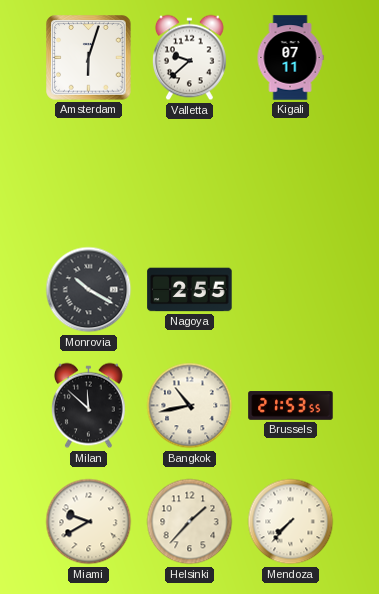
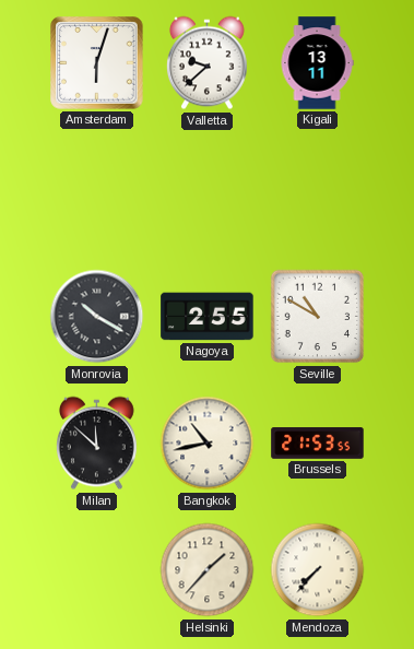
Kigali: 07:11 -> 13:11 (317, 63)
Seville: none -> 10:50 (318, 317)
Miami: 9:40 -> none (89, 522)
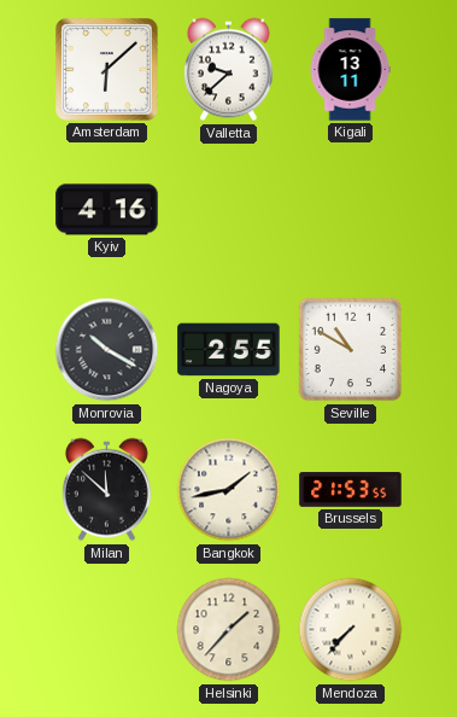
Amsterdam: 6:03 -> 6:08 (107, 70)
Kyiv: none -> 4:16 (107, 210)
Bangkok: 10:43 -> 1:43 (229, 490)
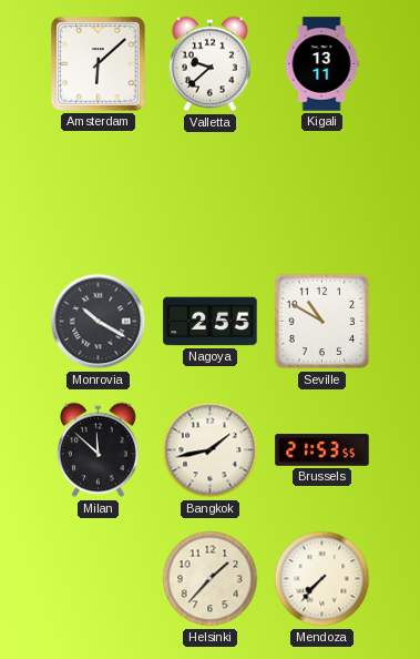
Kyiv: 4:16 -> none (107, 210)
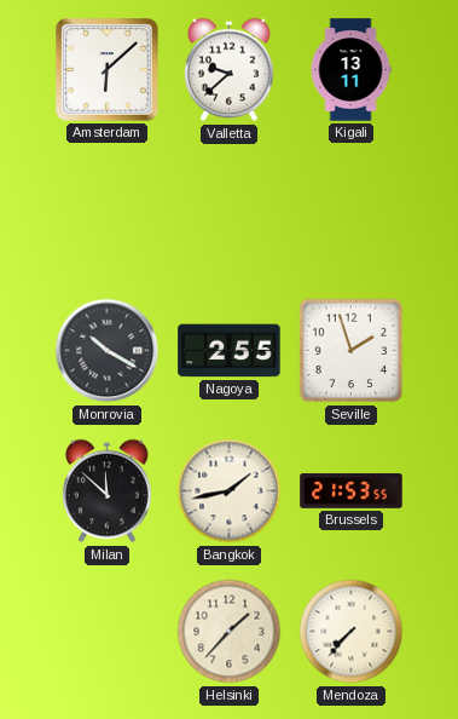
Seville: 10:50 -> 1:57 (352, 351)
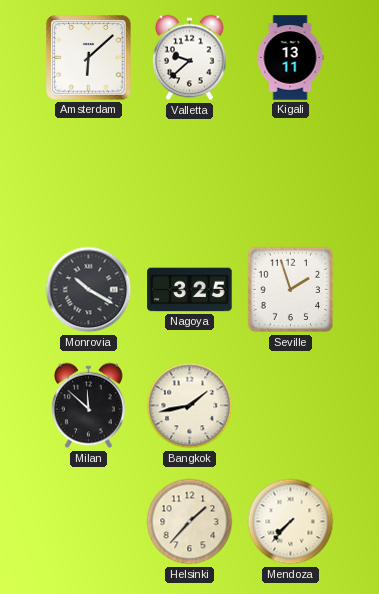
Nagoya: 2:55 -> 3:25 (190, 290)
Brussels: 21:53 -> none (352, 491)
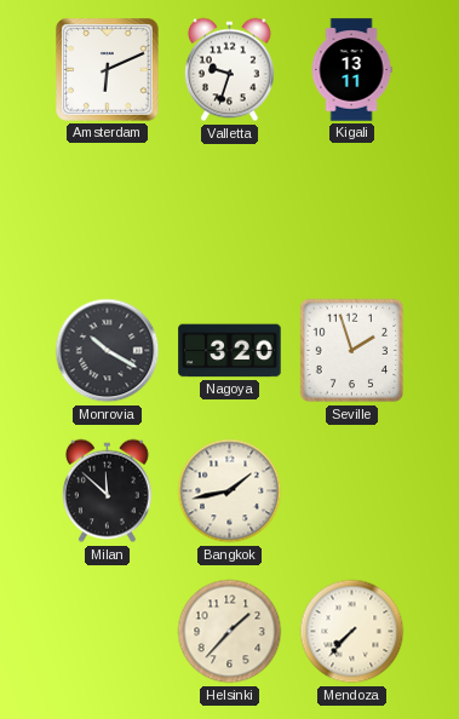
Amsterdam: 6:08 -> 6:11 (108, 70)
Valletta: 9:38 -> 9:33 (230, 70)
Nagoya: 3:25 -> 3:20 (230, 351)
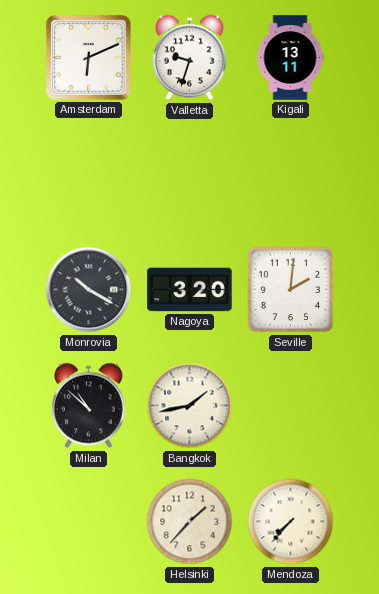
Seville: 1:57 -> 2:01 (291, 290)
Milan: 11:52 -> 10:52 (89, 406)
